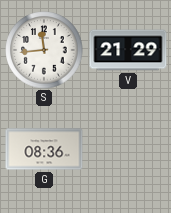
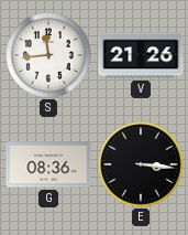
V: 21:29 -> 21:26 (141, 55)
E: none -> 3:16 (141, 164)
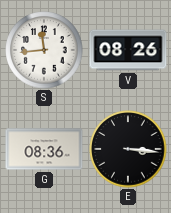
V: 21:26 -> 08:26 (128, 50)
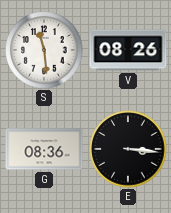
S: 11:44 -> 11:29 (44, 50)
